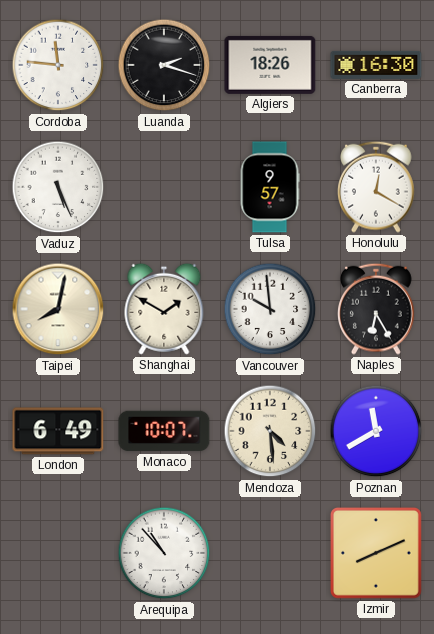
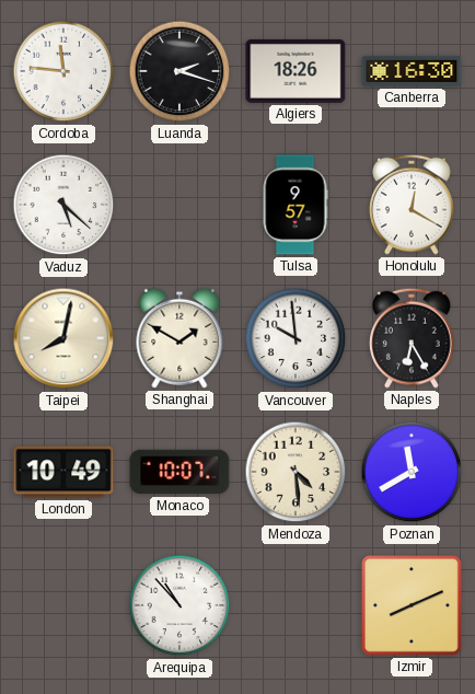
Vaduz: 5:26 -> 5:22 (63, 205)
London: 6:49 -> 10:49 (63, 472)
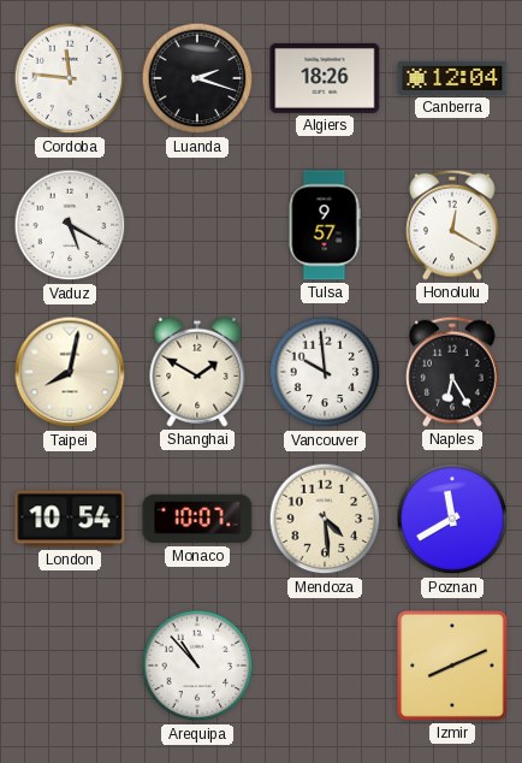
Canberra: 16:30 -> 12:04 (452, 78)
Vaduz: 5:22 -> 5:20 (70, 225)
London: 10:49 -> 10:54 (70, 519)
